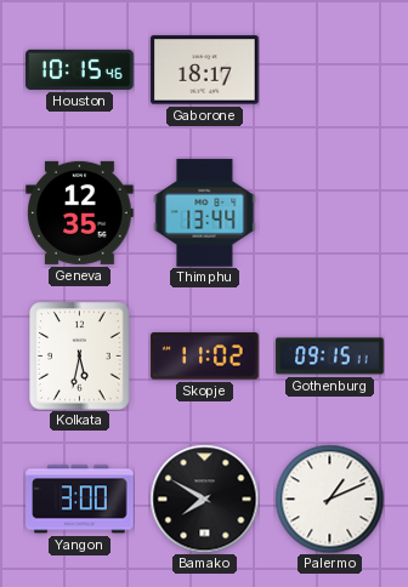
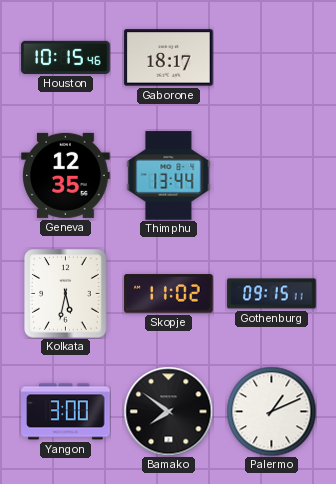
Bamako: 7:50 -> 7:51 (168, 411)
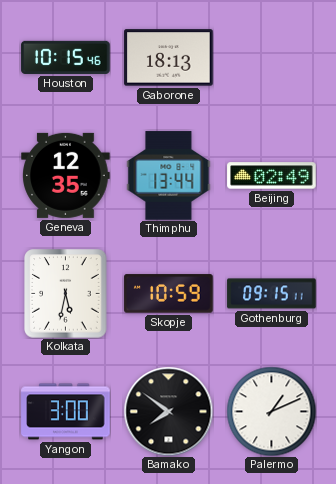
Gaborone: 18:17 -> 18:13 (169, 58)
Beijing: none -> 02:49 (272, 176)
Skopje: 11:02 -> 10:59 (169, 294)
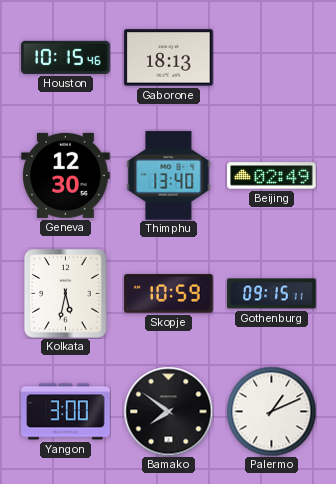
Geneva: 12:35 -> 12:30 (66, 175)
Thimphu: 13:44 -> 13:40 (169, 176)
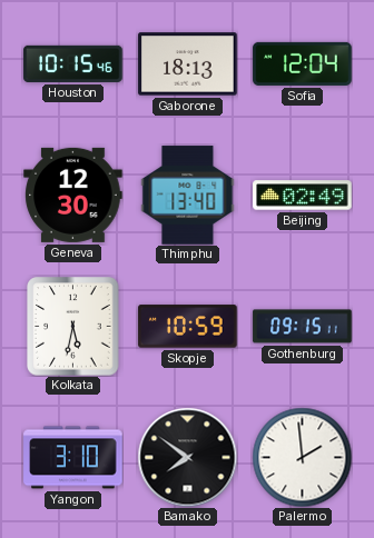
Sofia: none -> 12:04 (303, 63)
Yangon: 3:00 -> 3:10 (73, 458)
Palermo: 1:11 -> 1:59 (302, 457)
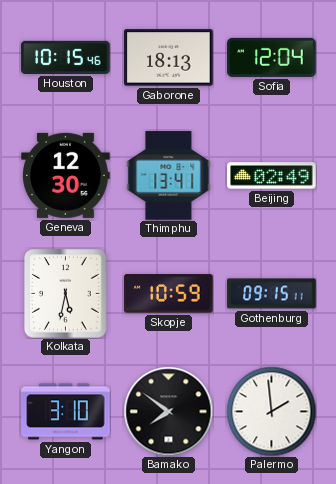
Thimphu: 13:40 -> 13:41 (169, 176)
